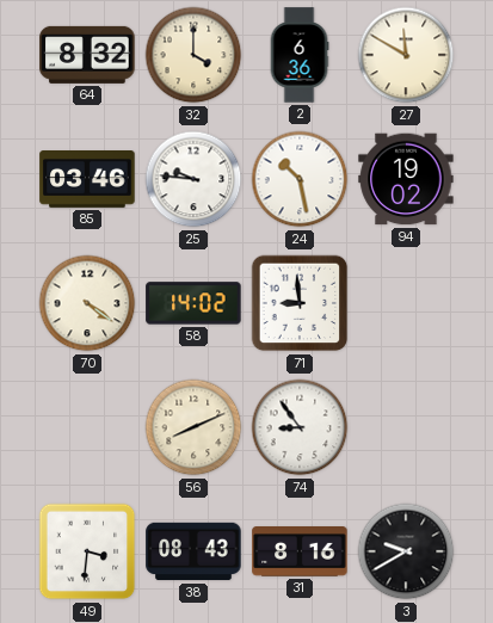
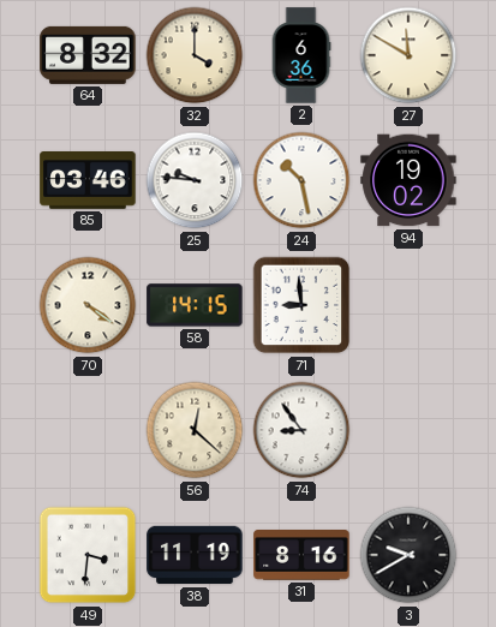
58: 14:02 -> 14:15 (195, 305)
56: 8:11 -> 12:22 (195, 430)
38: 08:43 -> 11:19 (195, 555)
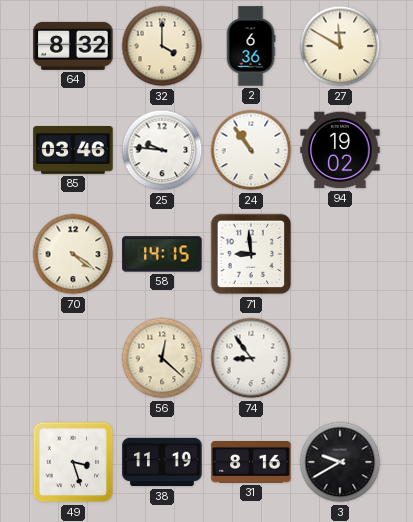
24: 10:28 -> 10:54 (251, 150)
49: 3:31 -> 3:27 (73, 462)
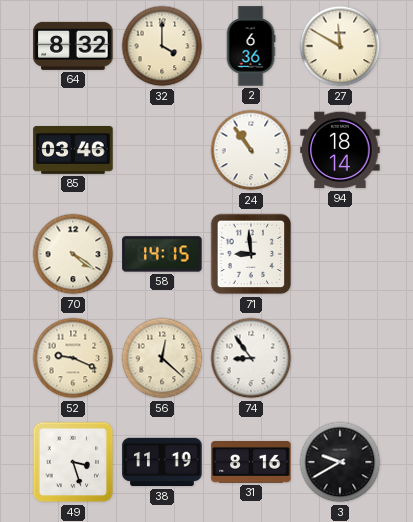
25: 9:46 -> none (162, 150)
94: 19:02 -> 18:14 (340, 150)
52: none -> 9:19 (73, 358)
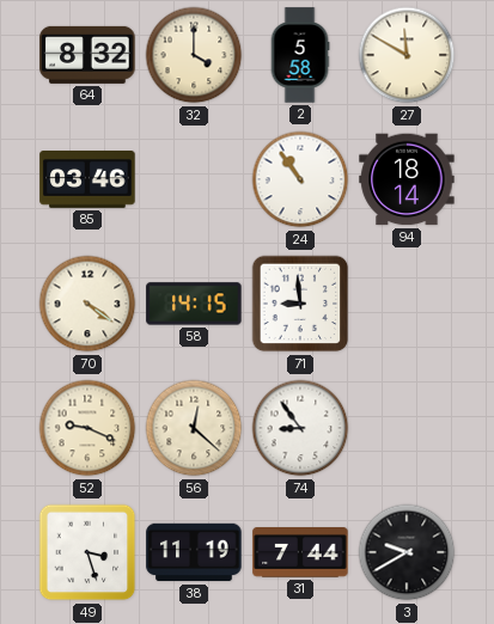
2: 6:36 -> 5:58 (300, 55)
31: 8:16 -> 7:44 (300, 553)
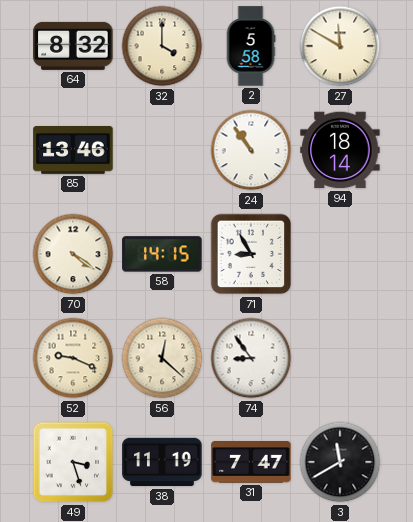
85: 03:46 -> 13:46 (73, 151)
71: 8:59 -> 8:55 (251, 254)
31: 7:44 -> 7:47 (251, 463)
3: 9:40 -> 11:40 (340, 462)
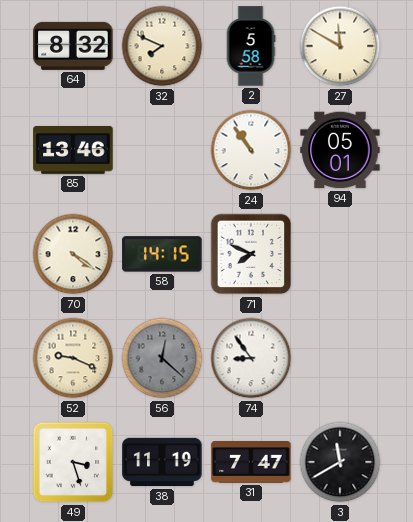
32: 4:00 -> 7:49 (162, 46)
94: 18:14 -> 05:01 (340, 150)
71: 8:55 -> 7:49 (251, 254)
56 dial: cream -> grey (162, 358)
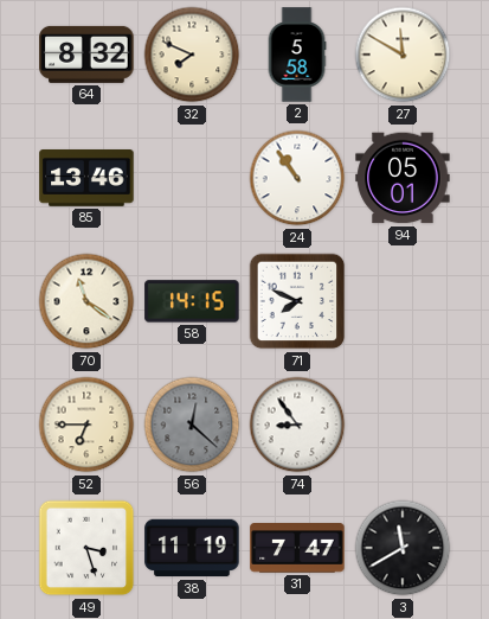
70: 4:21 -> 11:21 (86, 301)
52: 9:19 -> 6:45 (86, 425)
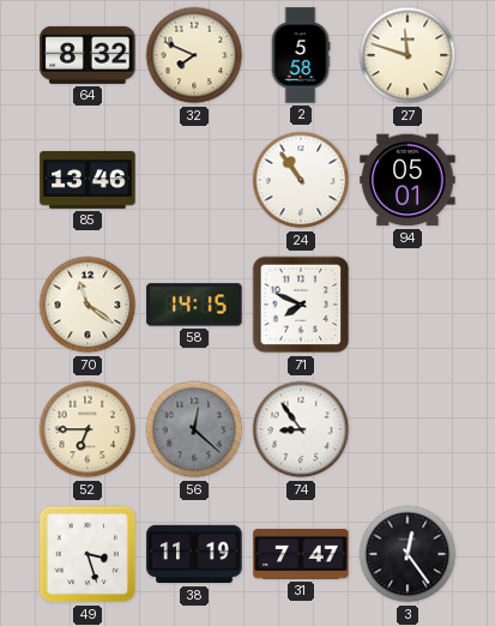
27: 11:50 -> 11:48 (408, 55)
3: 11:40 -> 12:24 (408, 554)
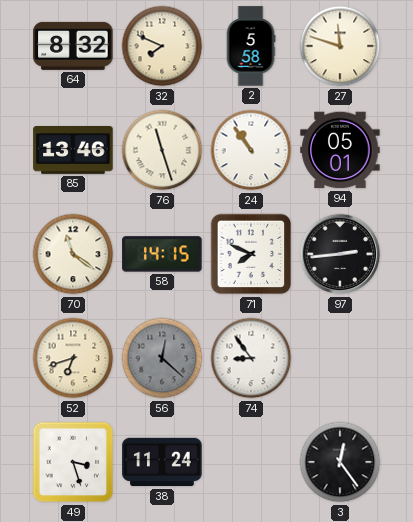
76: none -> 11:27 (162, 150)
97: none -> 2:44 (340, 254)
52: 6:45 -> 6:42 (73, 358)
38: 11:19 -> 11:24 (162, 462)
31: 7:47 -> none (301, 555)
